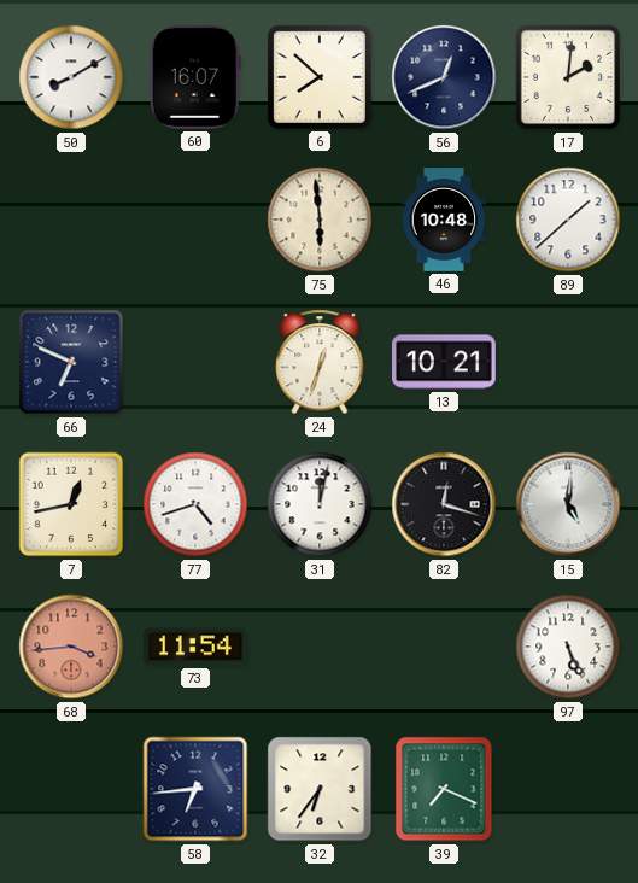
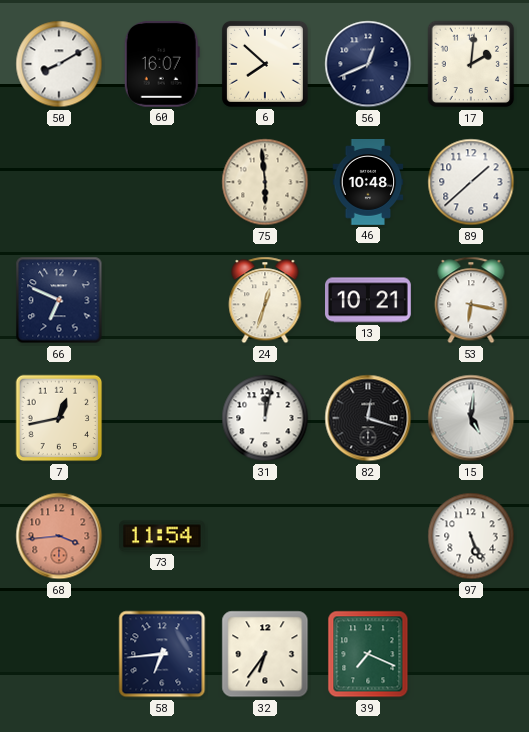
53: none -> 6:17 (471, 300)
77: 4:42 -> none (195, 504)
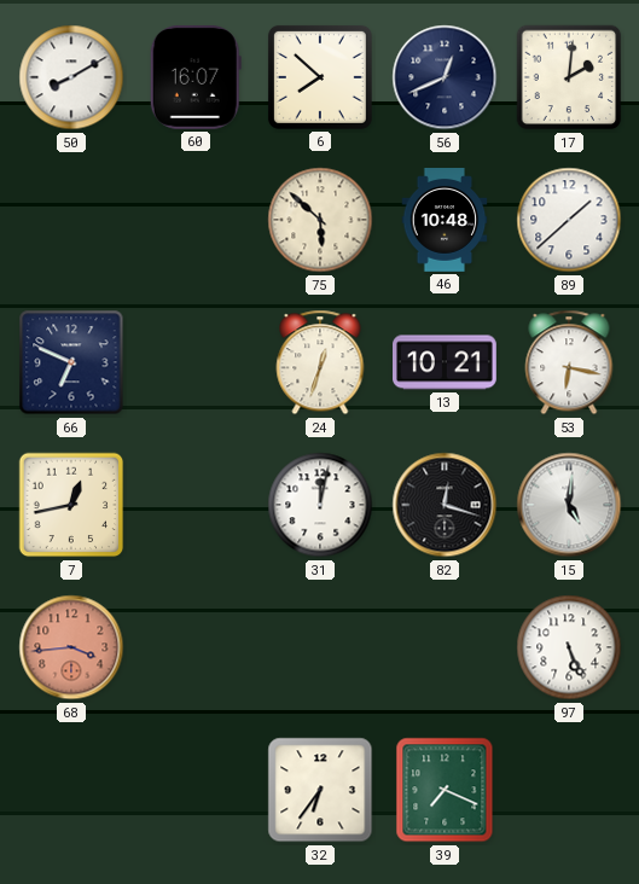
75: 5:59 -> 5:52 (320, 220)
73: 11:54 -> none (163, 536)
58: 6:44 -> none (162, 654)
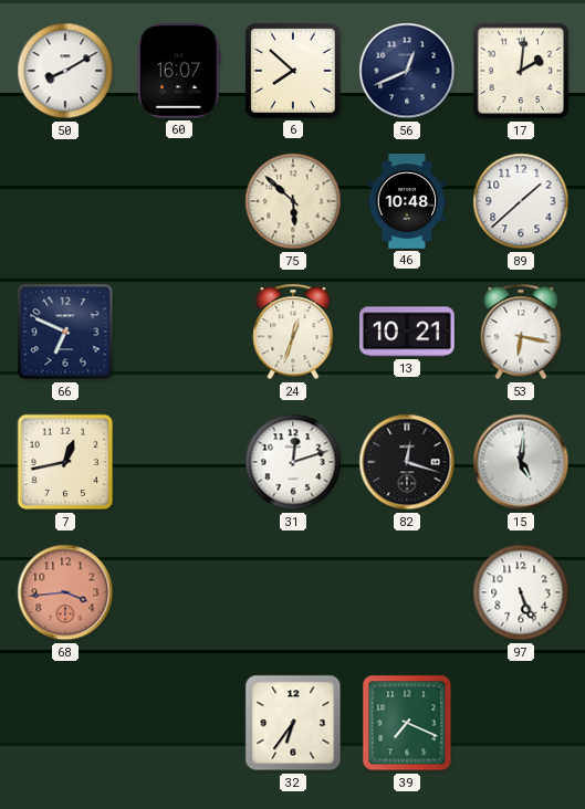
31: 12:02 -> 12:12 (293, 462)
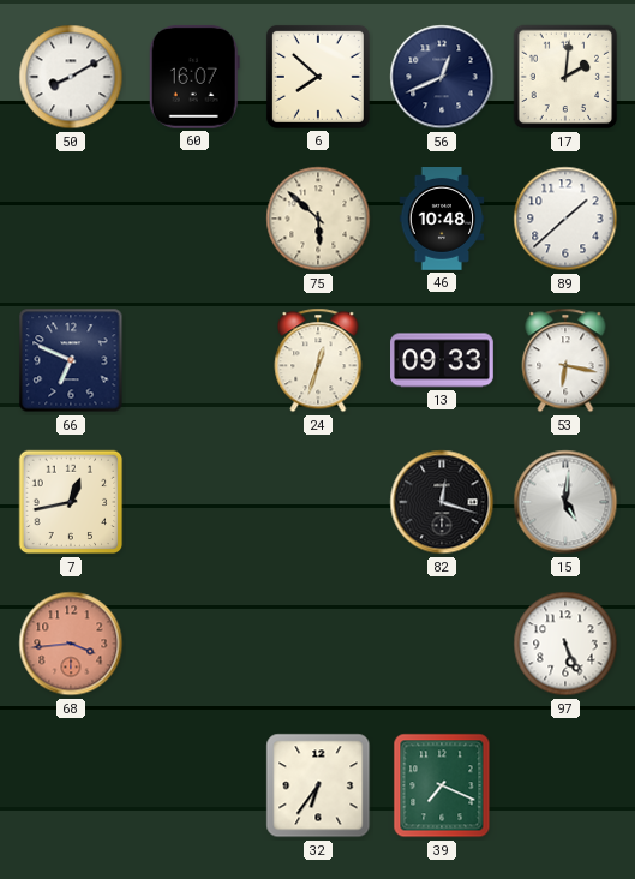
13: 10:21 -> 09:33 (443, 360)
31: 12:12 -> none (293, 462)
